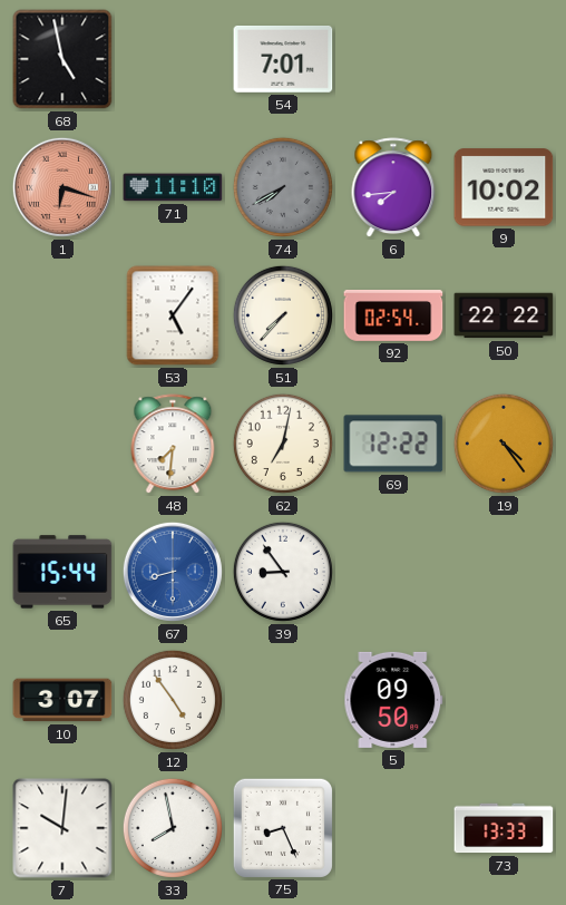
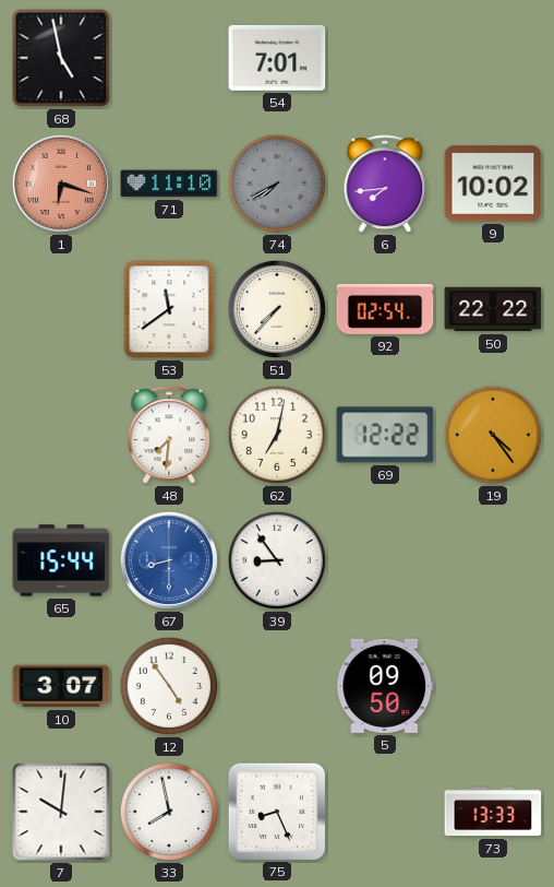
53: 5:06 -> 11:39 (169, 309)
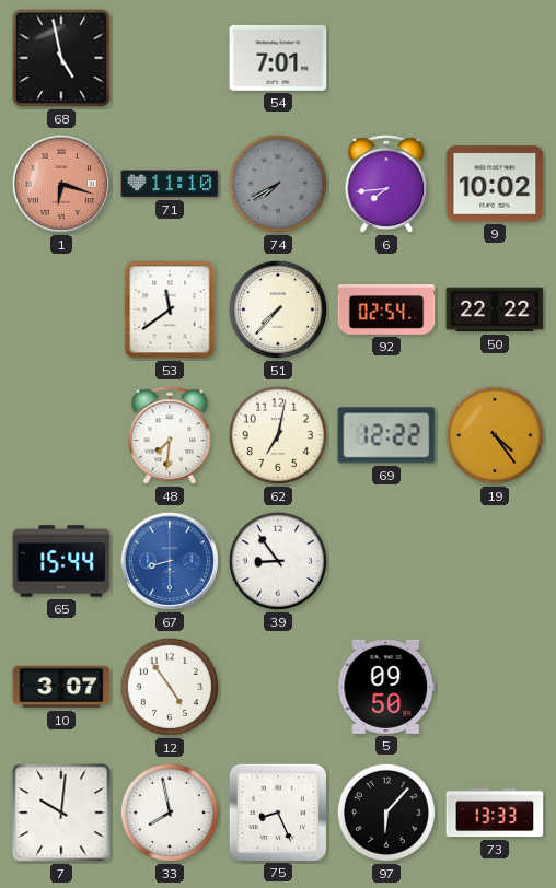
97: none -> 6:07 (386, 813)
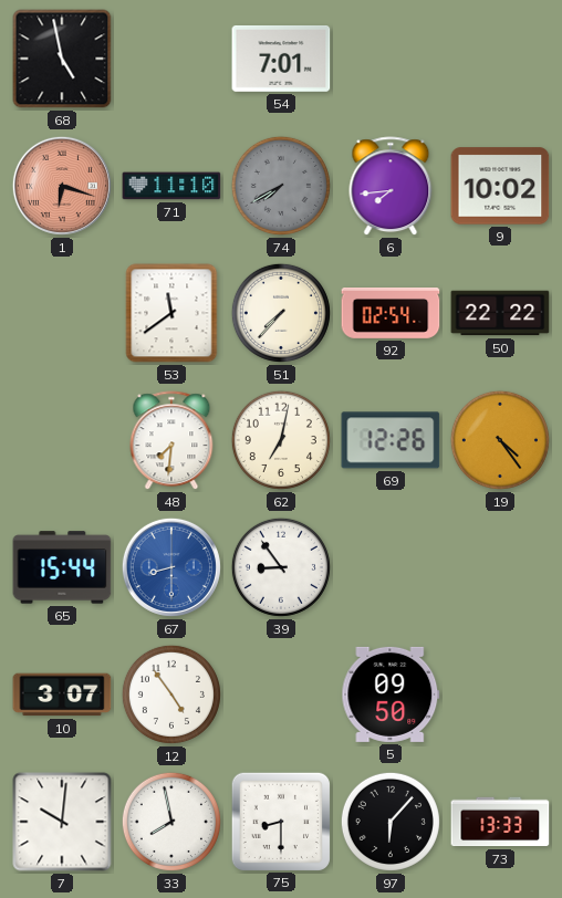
69: 12:22 -> 12:26 (391, 440)
75: 8:26 -> 8:30 (280, 821)
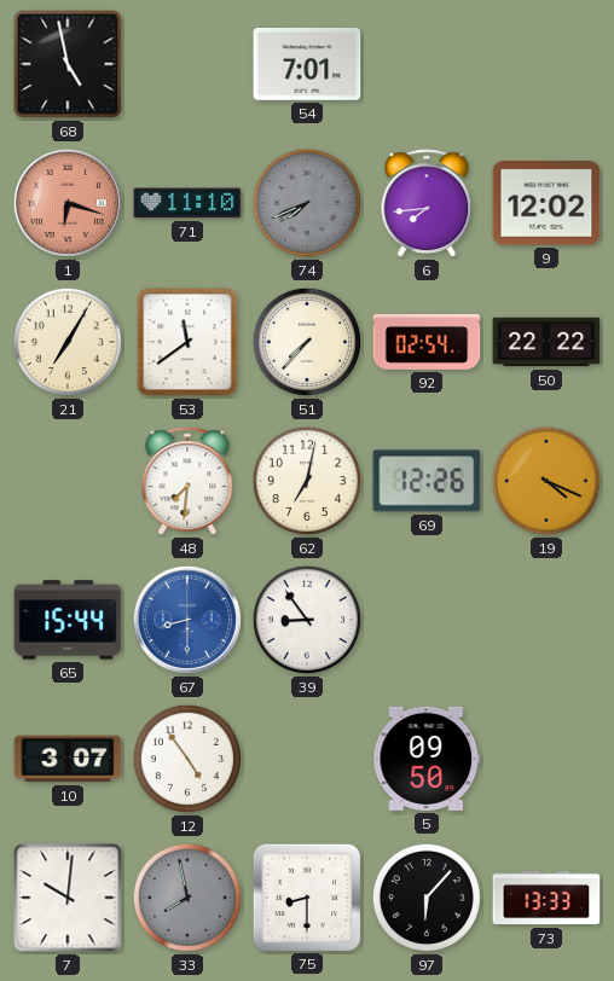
74: 7:40 -> 7:41 (307, 203)
9: 10:02 -> 12:02 (546, 203)
21: none -> 7:05 (68, 342)
19: 4:24 -> 4:19 (546, 481)
33 dial: white -> grey (187, 898)
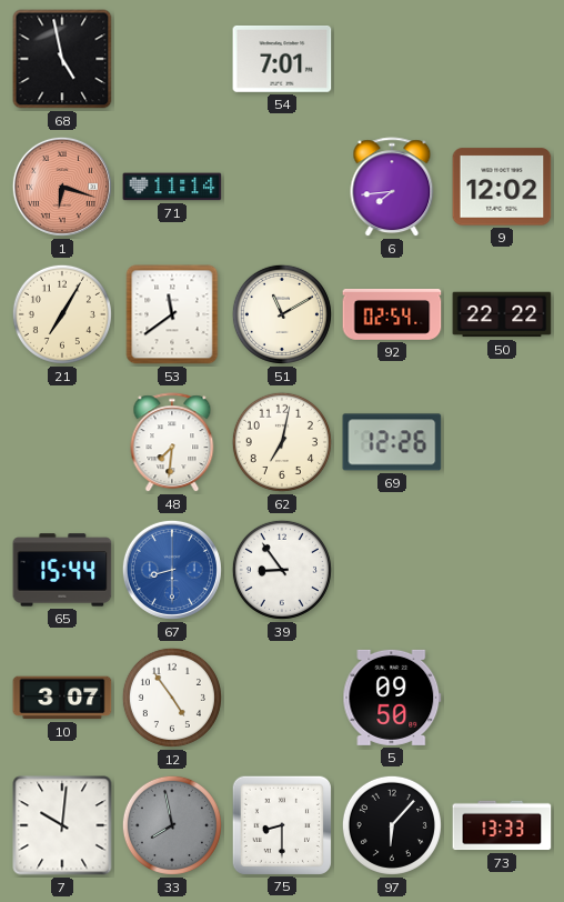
71: 11:10 -> 11:14 (172, 187)
74: 7:41 -> none (307, 203)
51: 7:37 -> 11:10 (282, 314)
19: 4:19 -> none (546, 481)
